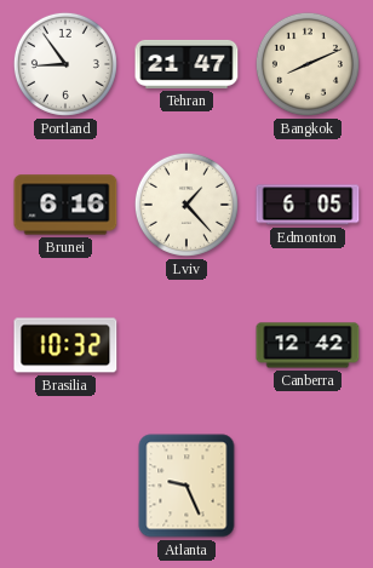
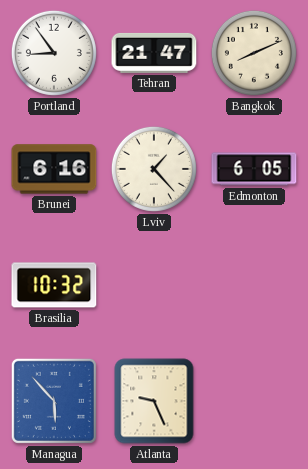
Canberra: 12:42 -> none (308, 345)
Managua: none -> 5:53 (54, 401)
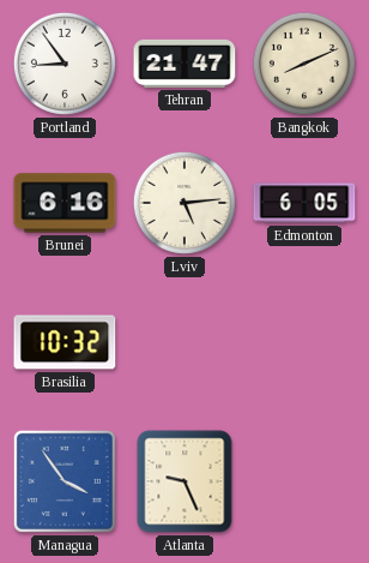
Lviv: 1:23 -> 5:14 (184, 203)
Managua: 5:53 -> 3:54 (65, 481)
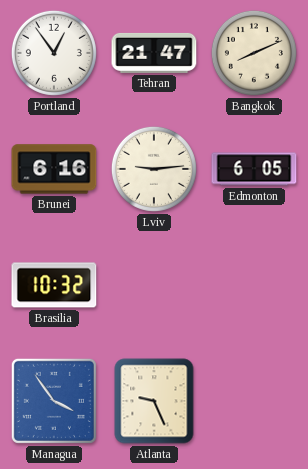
Portland: 8:54 -> 12:54 (54, 53)
Lviv: 5:14 -> 9:14 (154, 169)
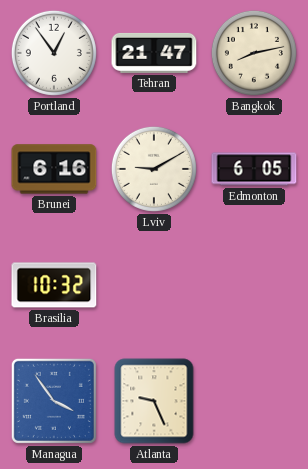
Bangkok: 8:11 -> 8:13 (254, 53)
Lviv: 9:14 -> 9:10 (154, 169)
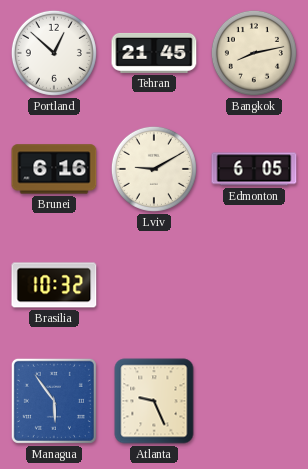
Portland: 12:54 -> 12:52 (54, 53)
Tehran: 21:47 -> 21:45 (154, 53)
Managua: 3:54 -> 5:54 (54, 401)
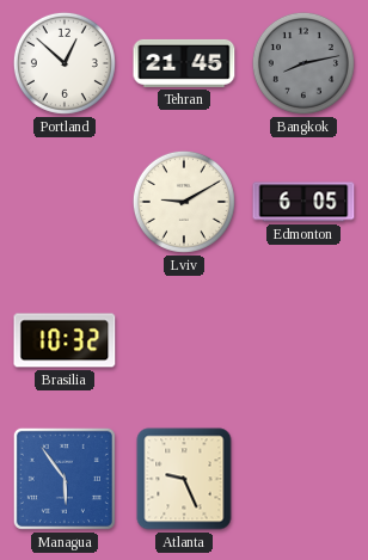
Bangkok dial: cream -> grey (303, 63)
Brunei: 6:16 -> none (54, 169)
